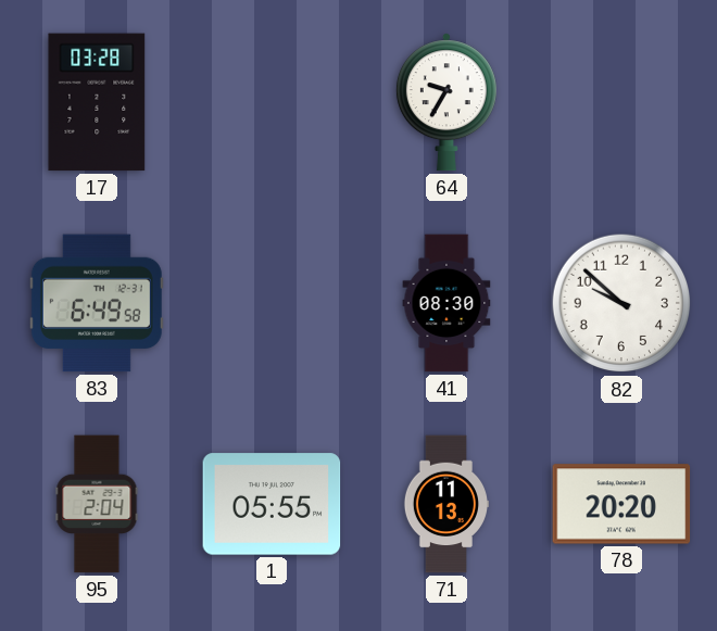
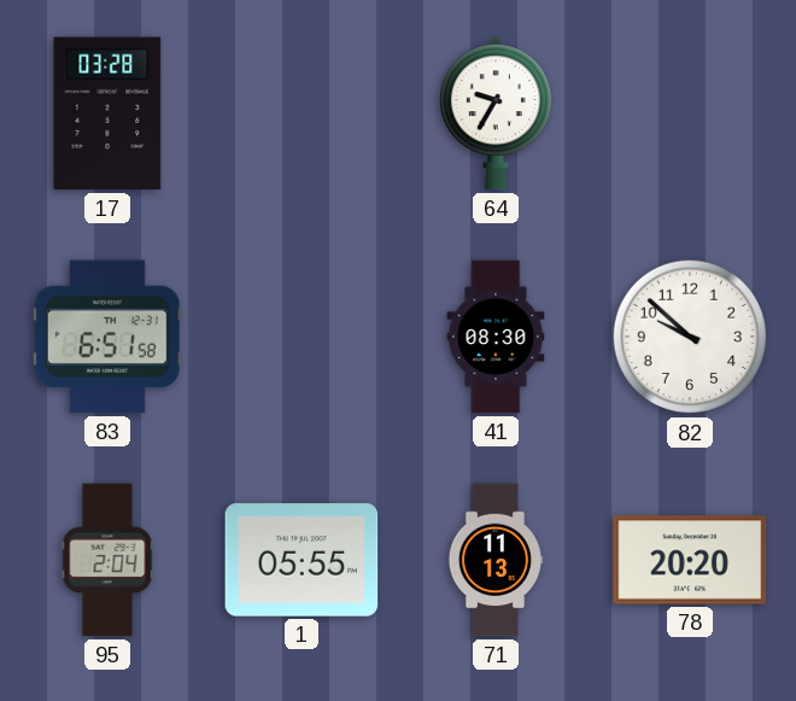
83: 6:49 -> 6:51 (107, 337)
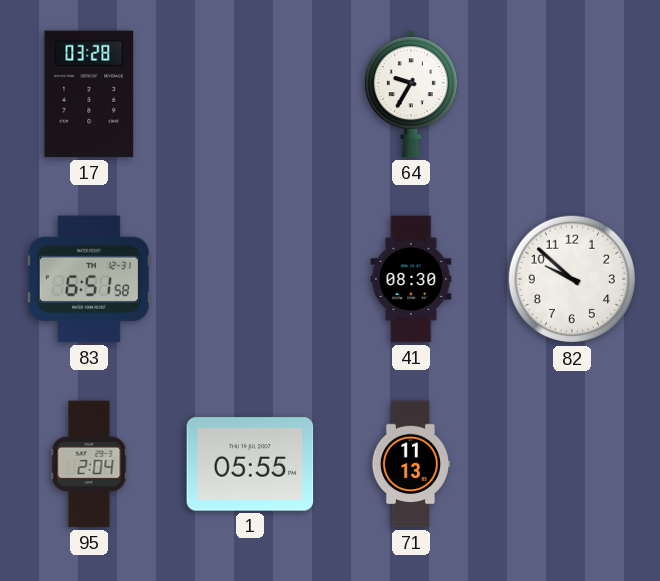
78: 20:20 -> none (690, 560)
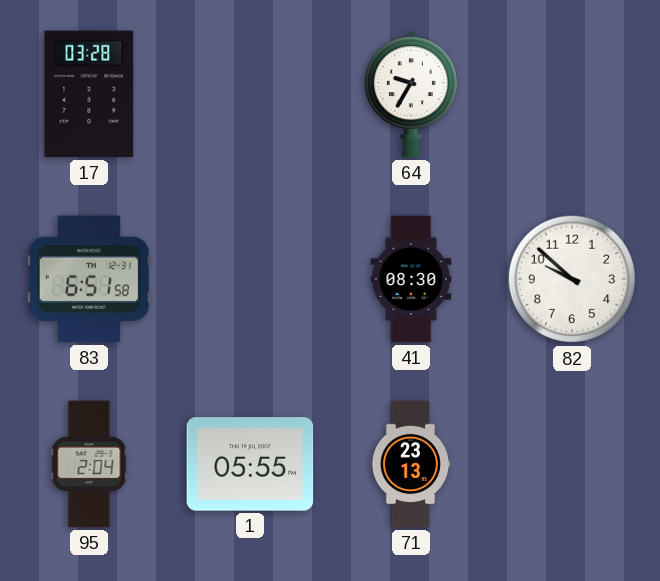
71: 11:13 -> 23:13 (410, 464)
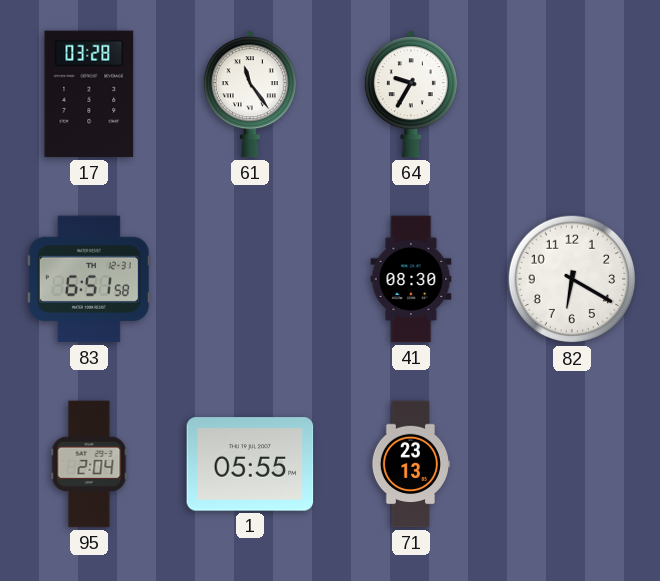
61: none -> 11:24 (250, 94)
82: 9:52 -> 6:20 (572, 279)
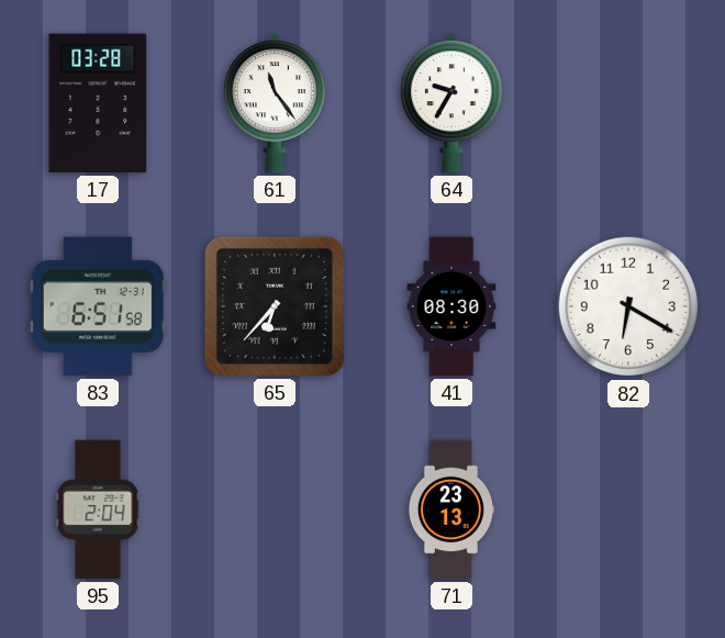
65: none -> 6:37 (275, 306)
1: 05:55 -> none (250, 464)
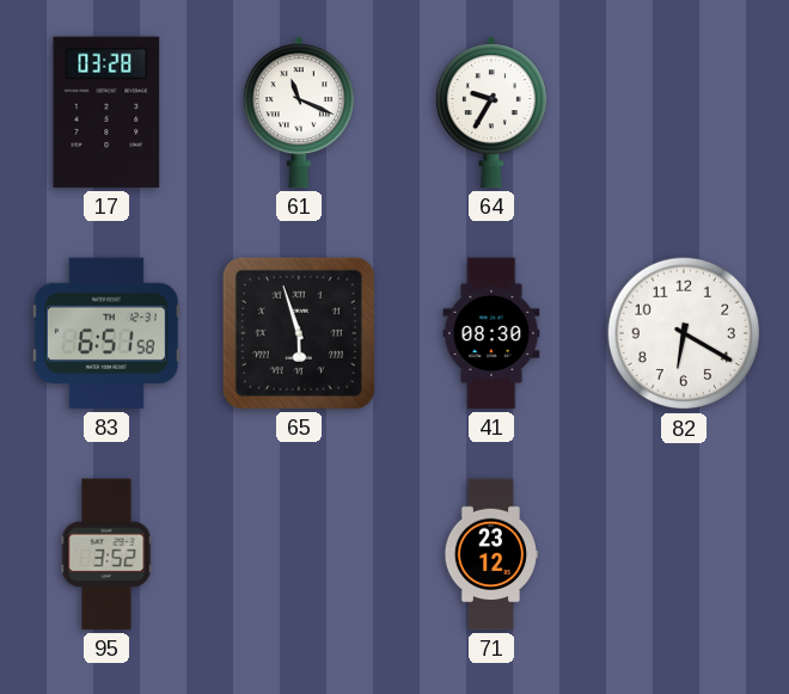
61: 11:24 -> 11:19 (299, 112)
65: 6:37 -> 5:57 (299, 333)
95: 2:04 -> 3:52 (106, 554)
71: 23:13 -> 23:12 (490, 554)
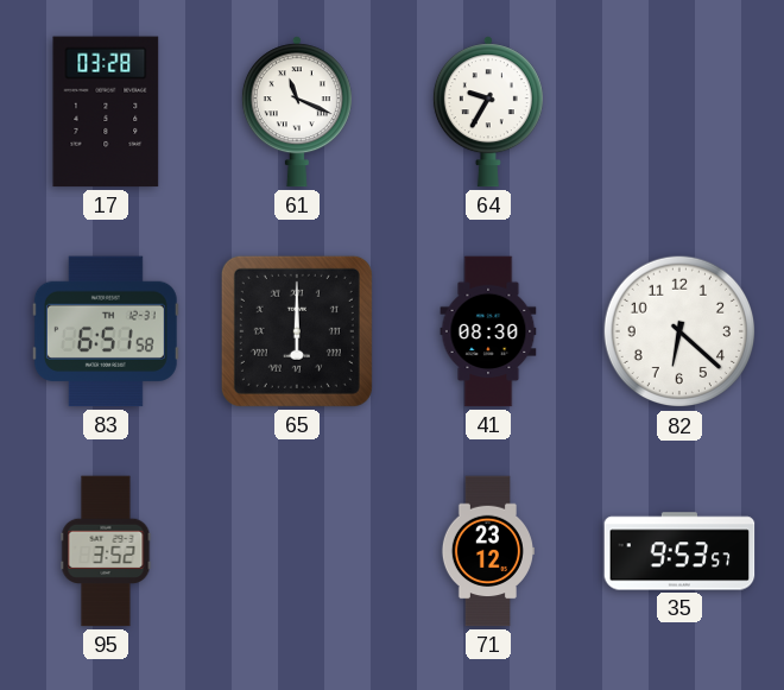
65: 5:57 -> 6:00 (297, 331)
82: 6:20 -> 6:22 (679, 331)
35: none -> 9:53 (679, 551)
